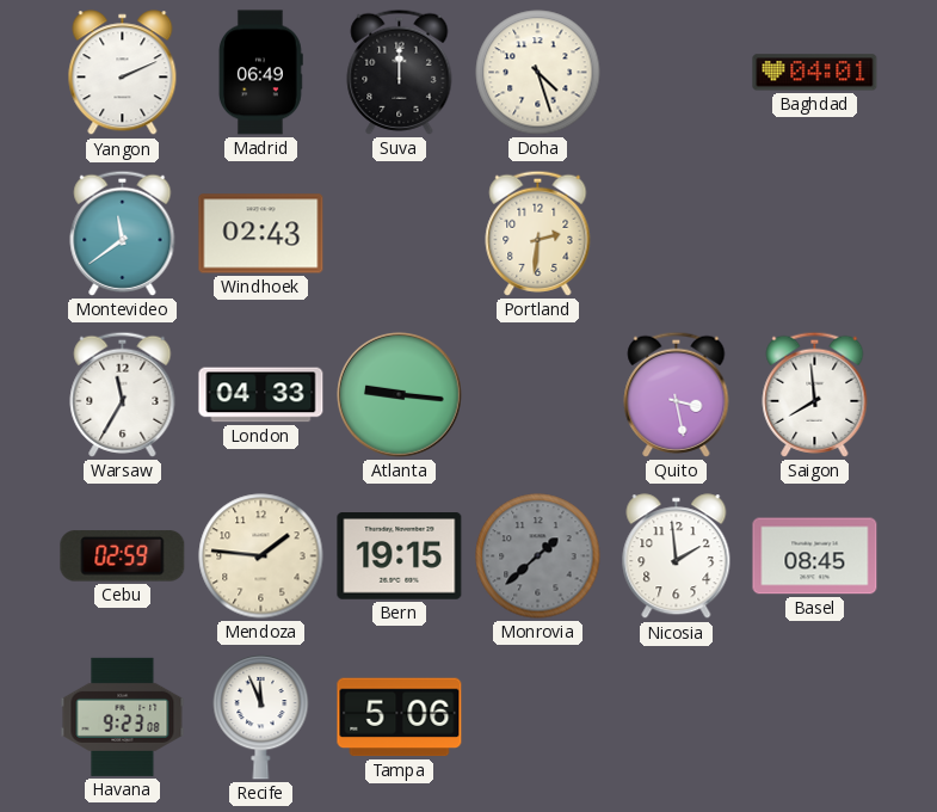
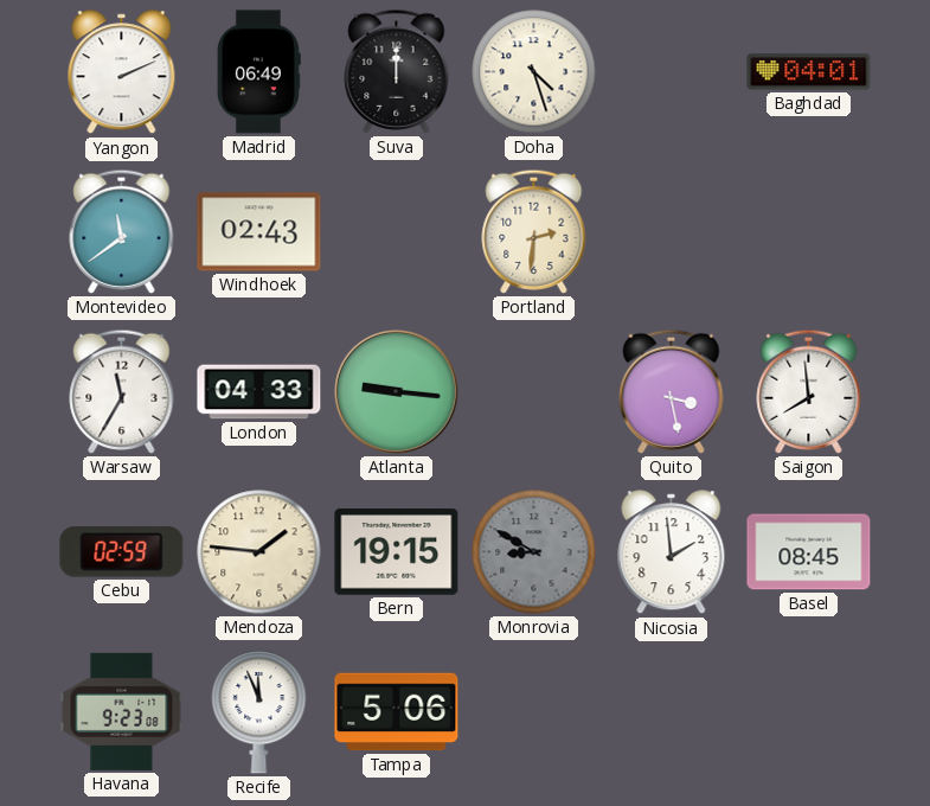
Monrovia: 1:38 -> 8:50 (534, 552)
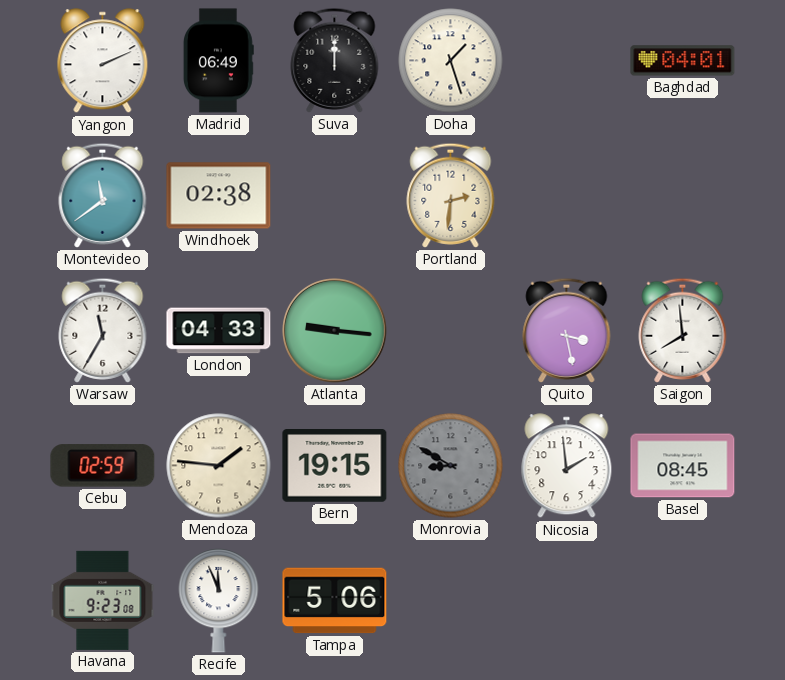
Doha: 4:27 -> 1:27 (451, 61)
Windhoek: 02:43 -> 02:38 (219, 196)
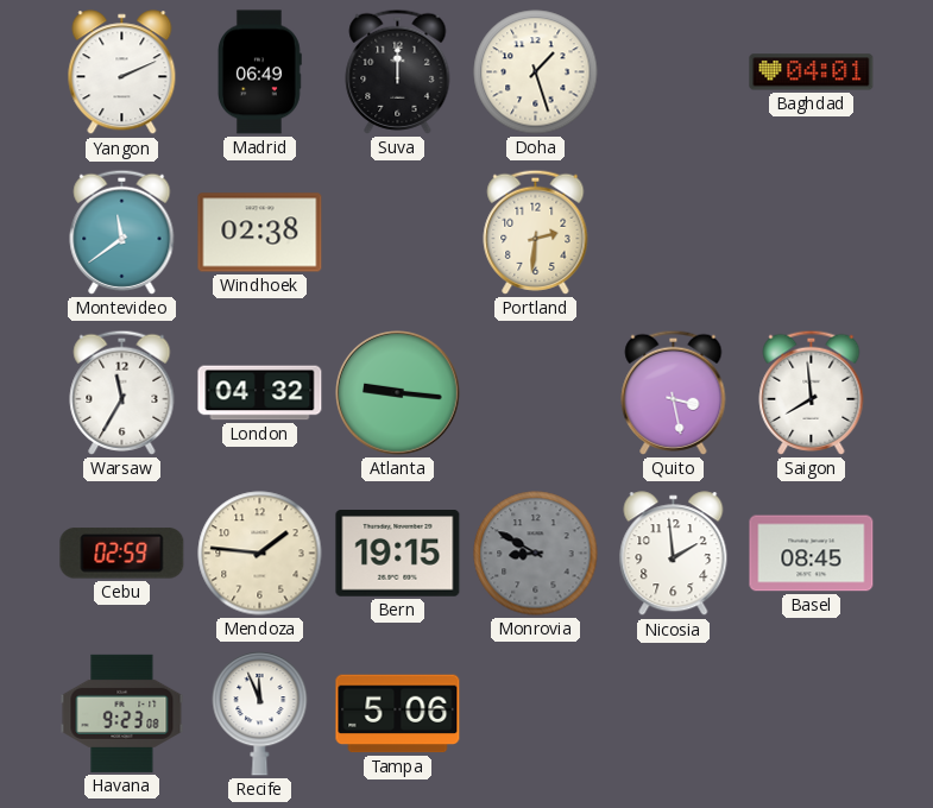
London: 04:33 -> 04:32 (260, 393)
